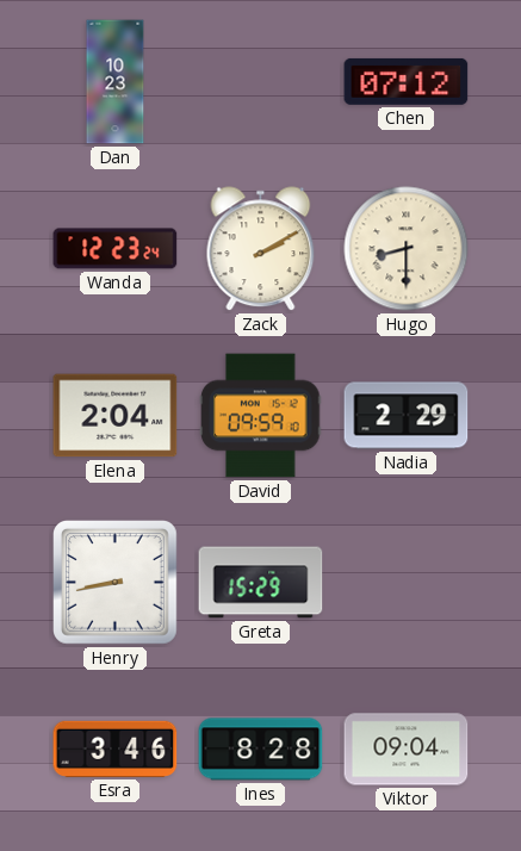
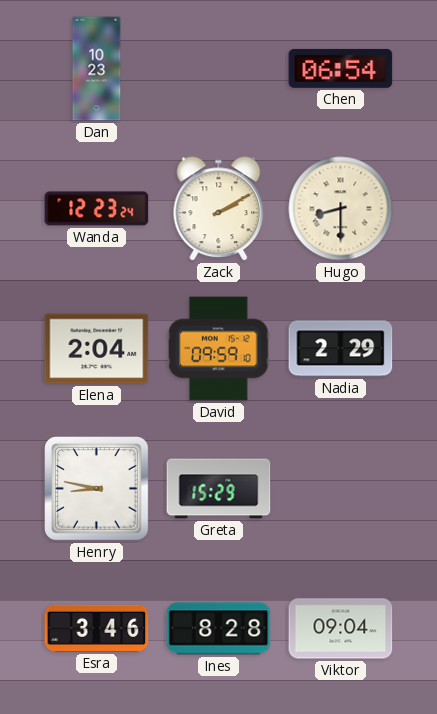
Chen: 07:12 -> 06:54 (341, 68)
Henry: 8:43 -> 8:47 (97, 489)
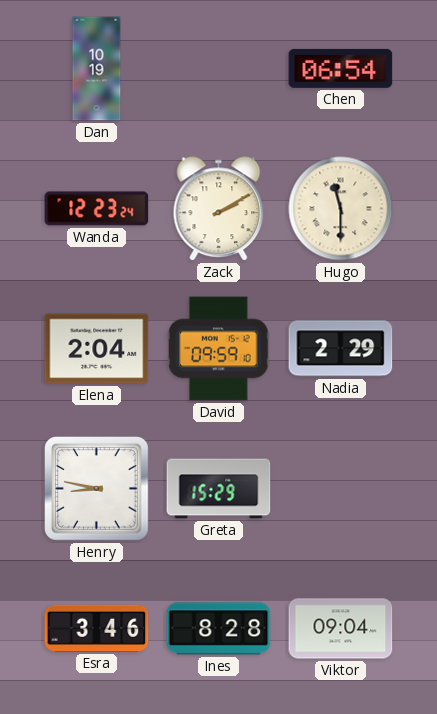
Dan: 10:23 -> 10:19 (97, 69)
Hugo: 8:30 -> 11:30 (341, 209)
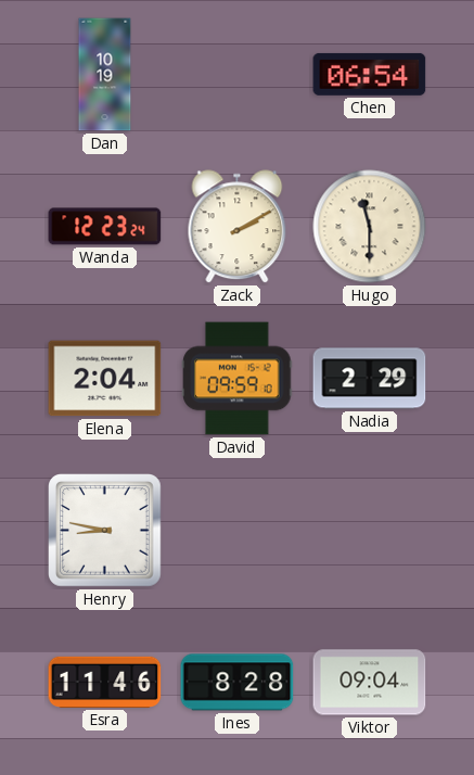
Greta: 15:29 -> none (219, 489)
Esra: 3:46 -> 11:46 (105, 682)
